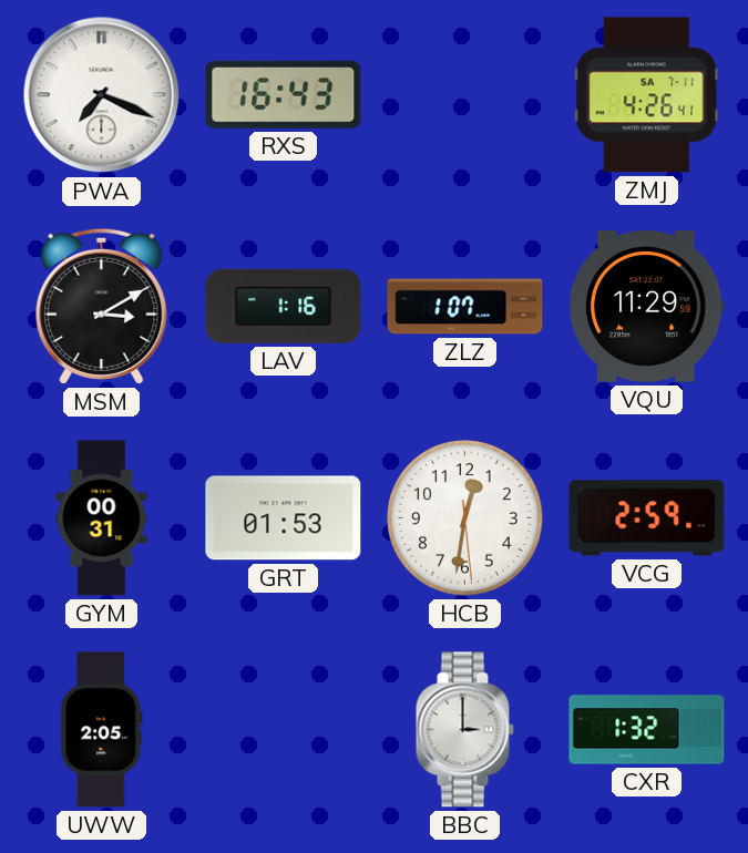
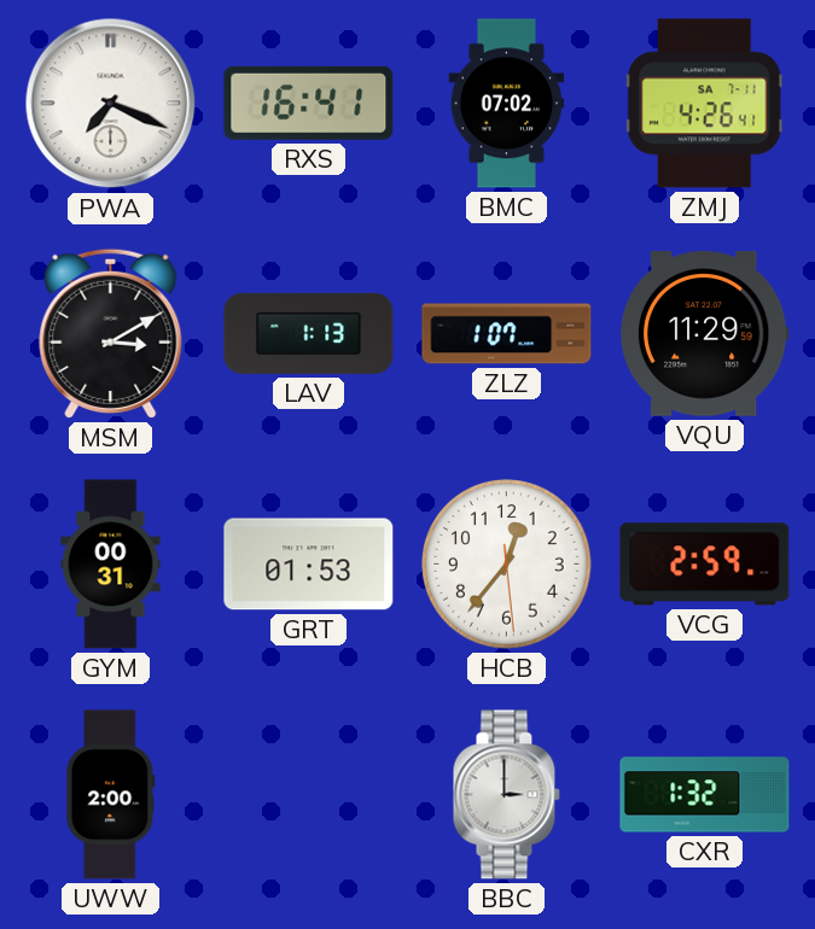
RXS: 16:43 -> 16:41 (309, 103)
BMC: none -> 07:02 (507, 104)
LAV: 1:16 -> 1:13 (309, 333)
HCB: 12:31 -> 12:36 (507, 565)
UWW: 2:05 -> 2:00 (111, 795)
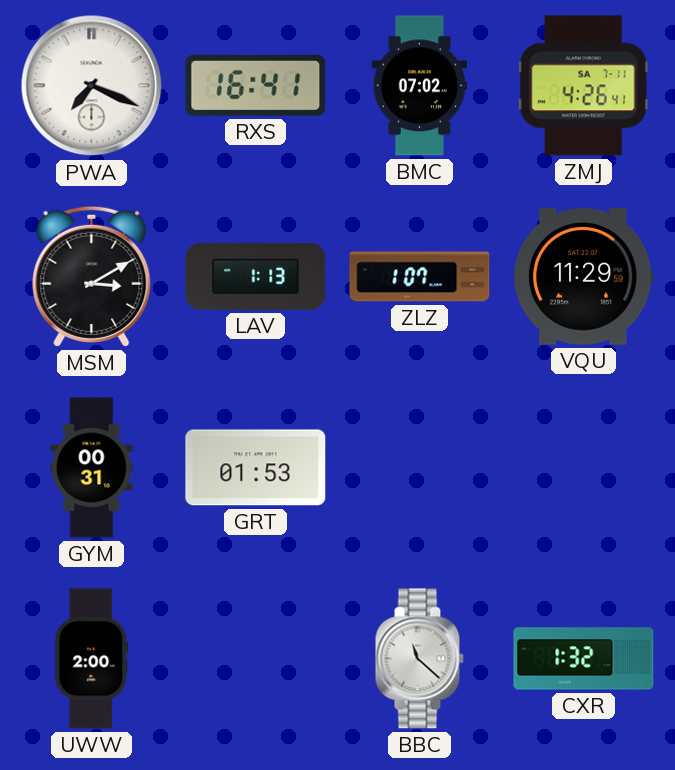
HCB: 12:36 -> none (507, 565)
VCG: 2:59 -> none (705, 565)
BBC: 3:00 -> 11:22 (419, 659)
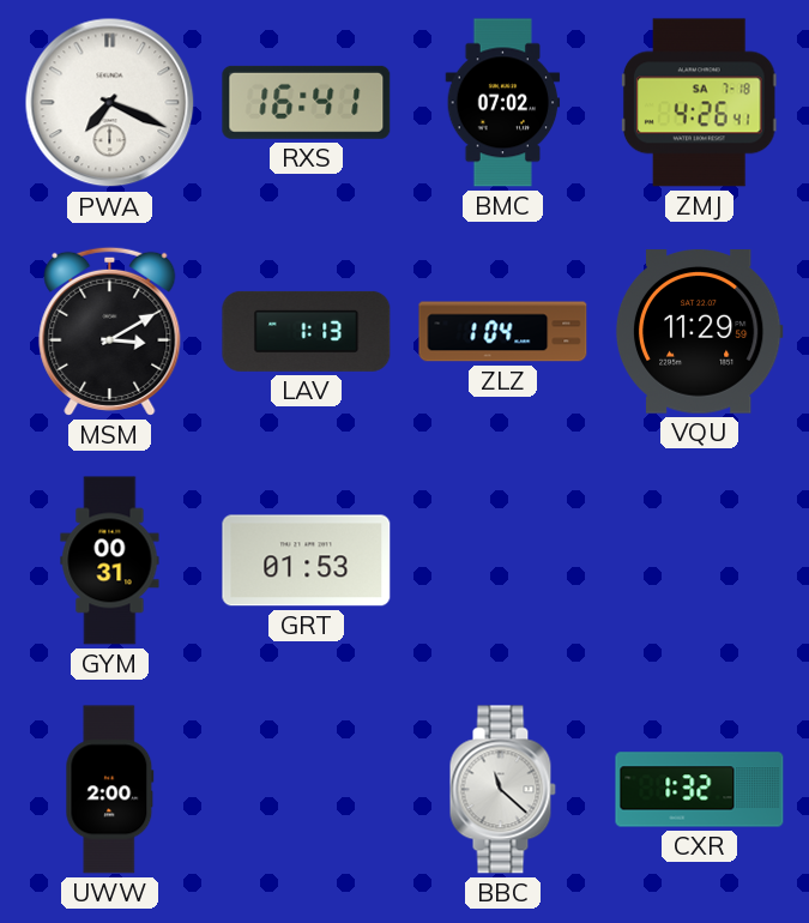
ZMJ date: SA 7-11 -> SA 7-18 (699, 103)
ZLZ: 1:07 -> 1:04 (503, 332)
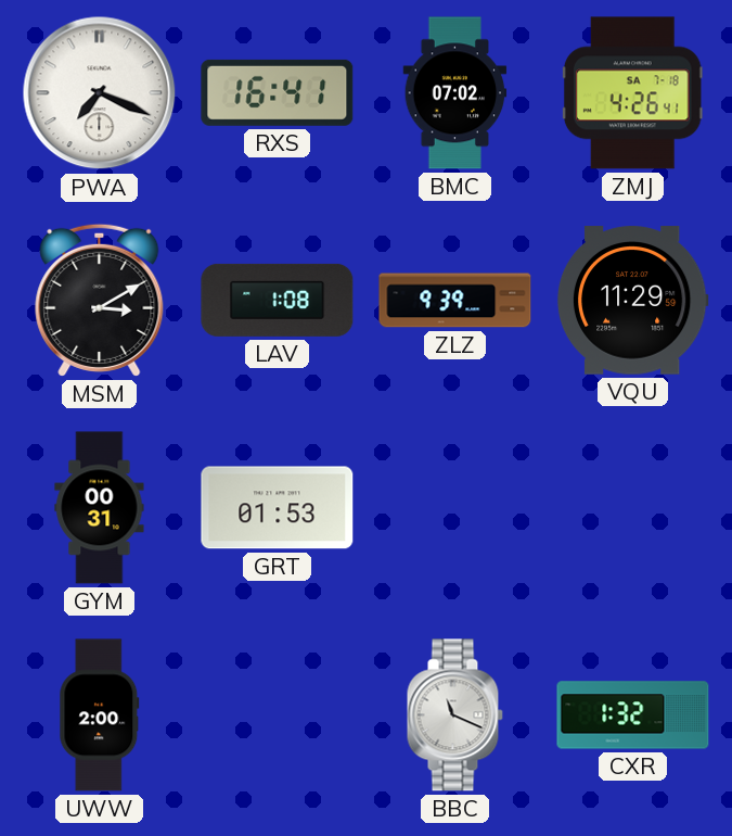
LAV: 1:13 -> 1:08 (278, 300)
ZLZ: 1:04 -> 9:39 (455, 301)
BBC: 11:22 -> 11:19 (454, 715)
